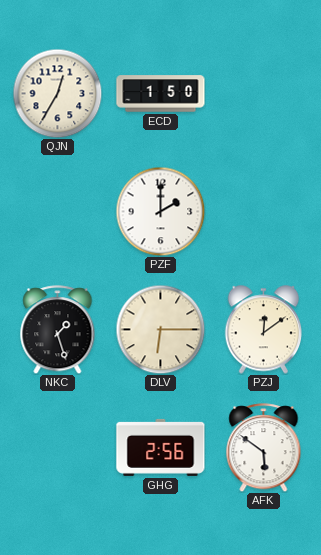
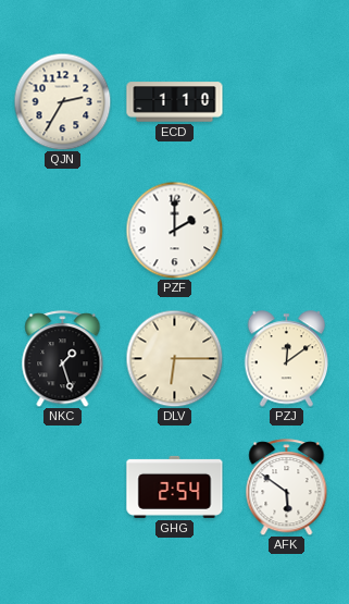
QJN: 12:35 -> 2:35 (62, 101)
ECD: 1:50 -> 1:10 (175, 102)
GHG: 2:56 -> 2:54 (175, 486)
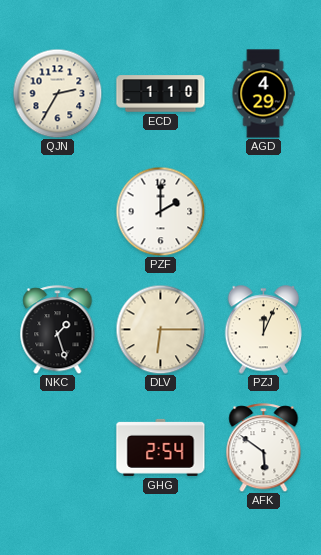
AGD: none -> 4:29 (263, 94)
PZJ: 12:09 -> 12:04 (264, 330)
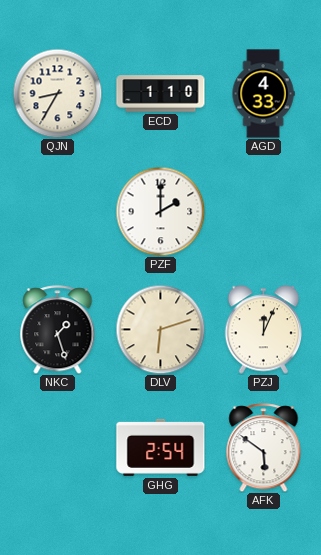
QJN: 2:35 -> 8:35 (57, 93)
AGD: 4:29 -> 4:33 (263, 94)
DLV: 6:15 -> 6:12 (160, 329)
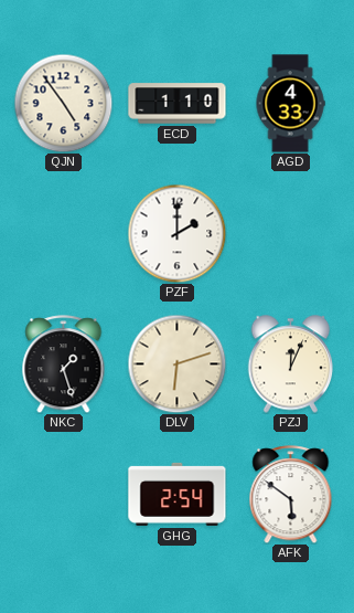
QJN: 8:35 -> 4:54 (63, 103)
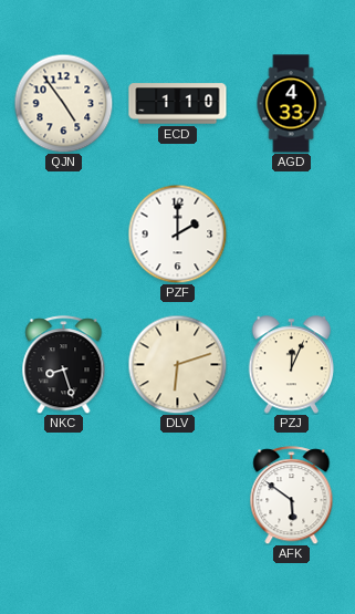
NKC: 1:27 -> 8:27 (64, 365)
GHG: 2:54 -> none (178, 494)
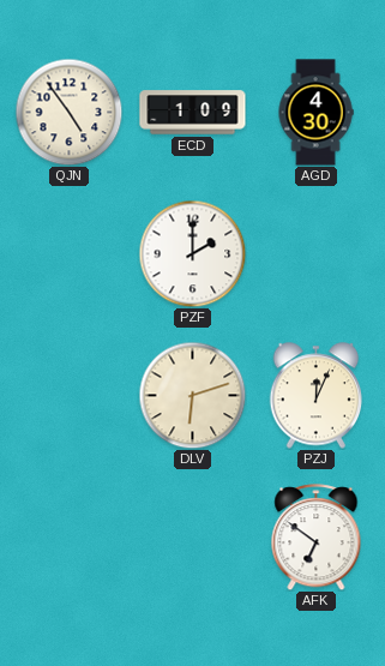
ECD: 1:10 -> 1:09 (193, 113)
AGD: 4:33 -> 4:30 (315, 113)
NKC: 8:27 -> none (64, 365)
AFK: 5:51 -> 6:51 (317, 538)
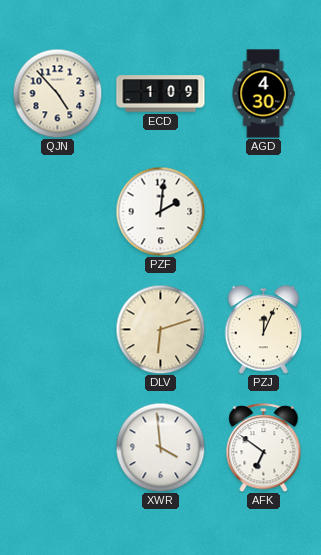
QJN: 4:54 -> 4:53 (57, 93)
PZF: 2:00 -> 2:01 (160, 211)
XWR: none -> 3:59 (160, 447)
